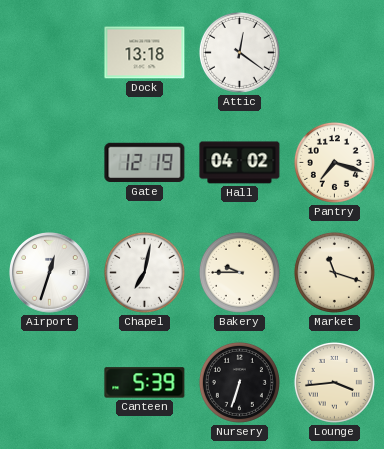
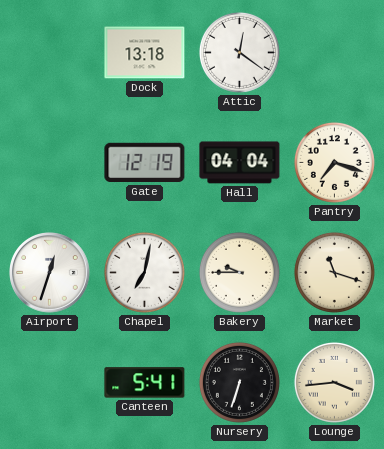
Hall: 04:02 -> 04:04 (240, 163)
Canteen: 5:39 -> 5:41 (145, 383)
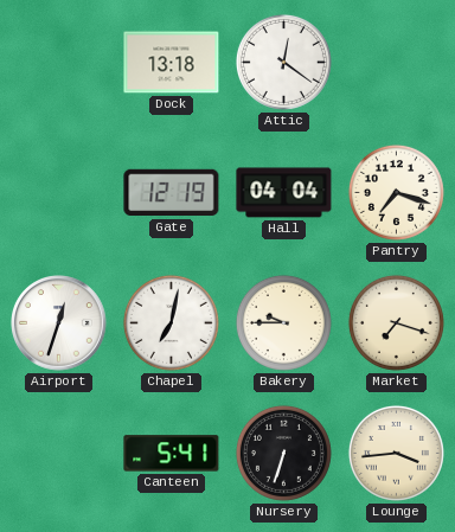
Market: 11:18 -> 7:18 (396, 322)
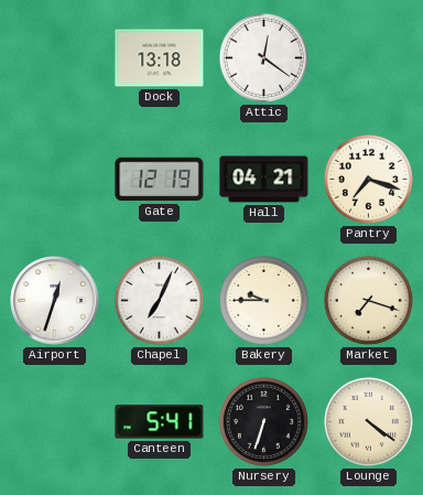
Hall: 04:04 -> 04:21 (264, 180)
Chapel: 7:02 -> 7:04 (159, 300)
Lounge: 3:44 -> 4:21 (368, 421)
